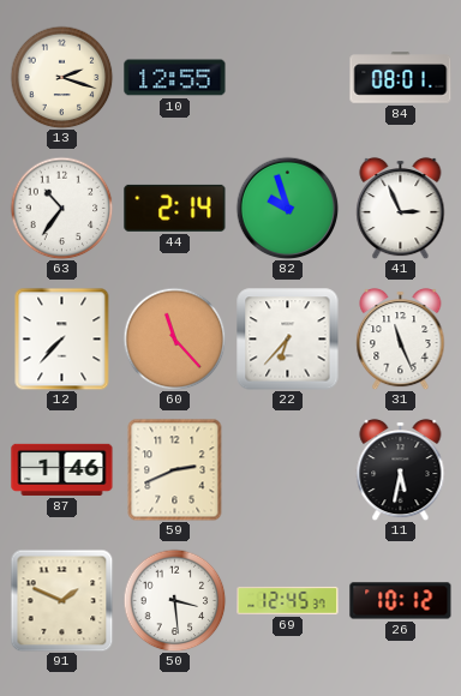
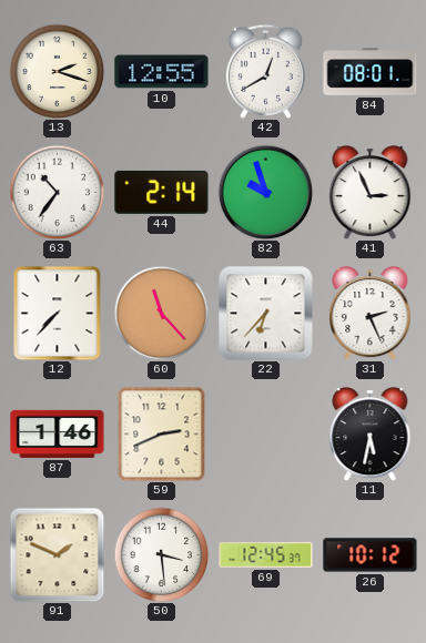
42: none -> 12:40 (265, 71)
31: 11:26 -> 2:26 (371, 313)
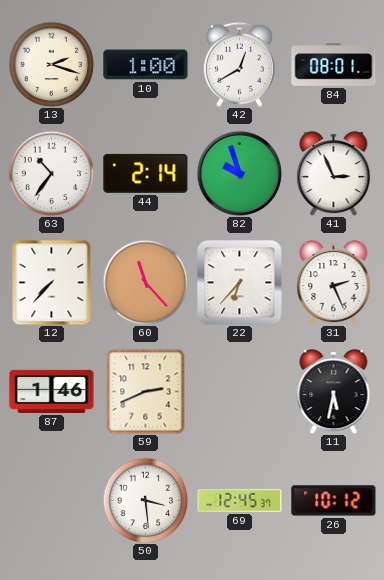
10: 12:55 -> 1:00 (146, 65)
91: 1:49 -> none (57, 554)
